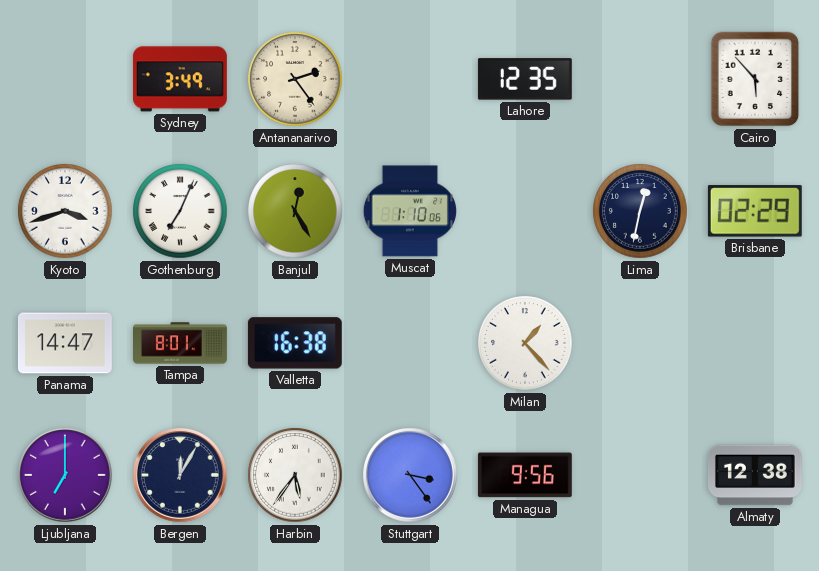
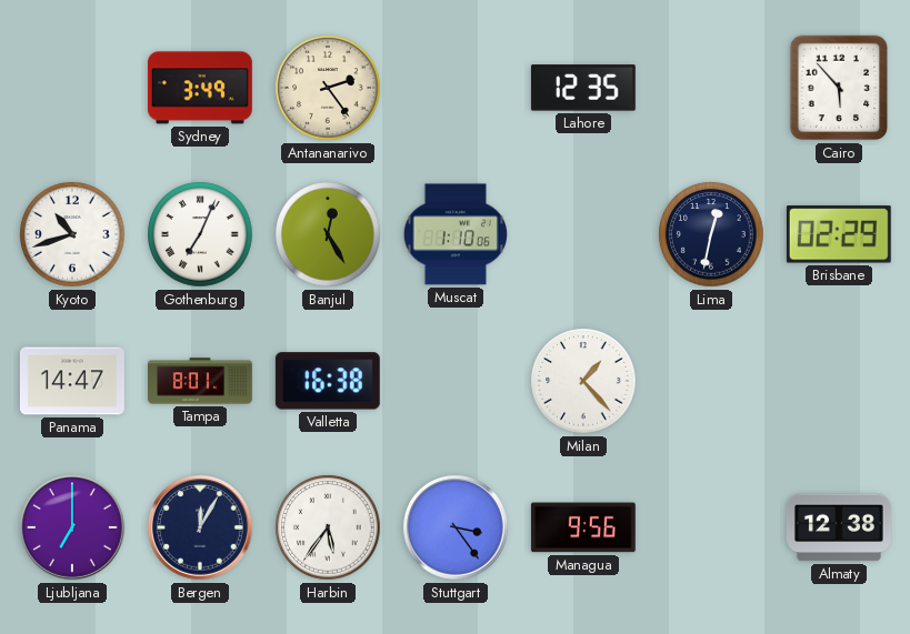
Kyoto: 3:42 -> 10:42 (72, 234)
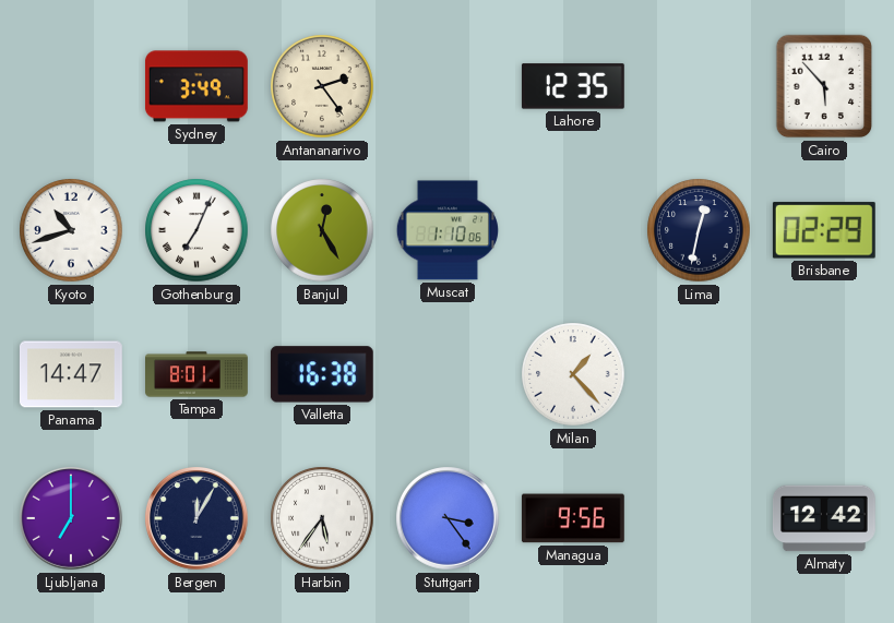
Almaty: 12:38 -> 12:42 (824, 518)
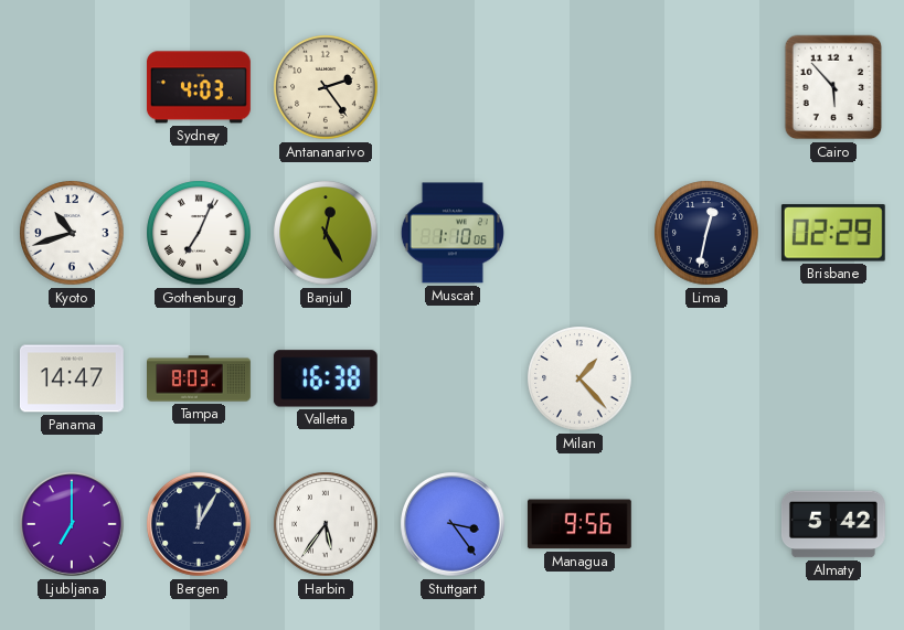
Sydney: 3:49 -> 4:03 (199, 87)
Lahore: 12:35 -> none (573, 86)
Tampa: 8:01 -> 8:03 (200, 378)
Almaty: 12:42 -> 5:42 (833, 524)
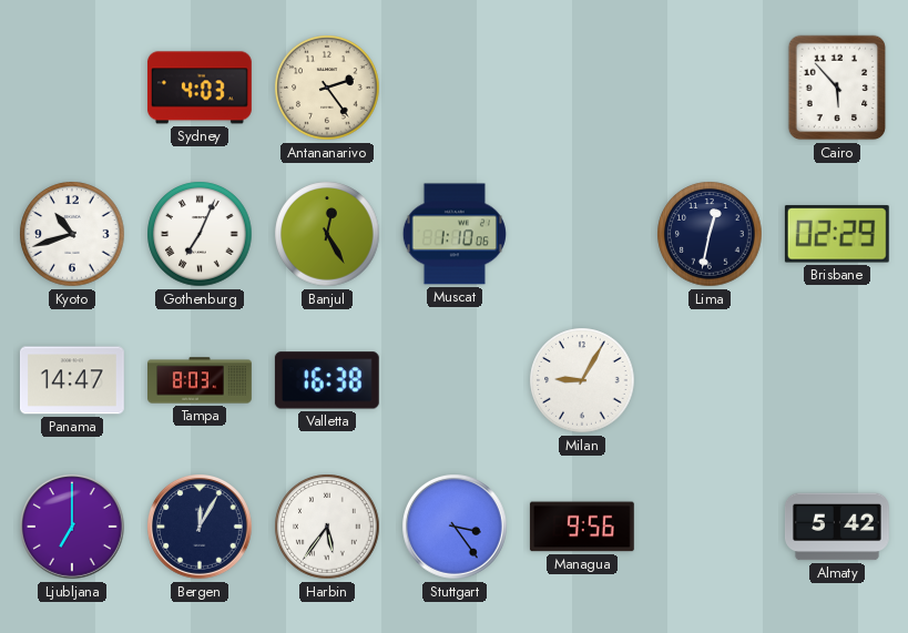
Milan: 1:23 -> 9:05 (582, 380)
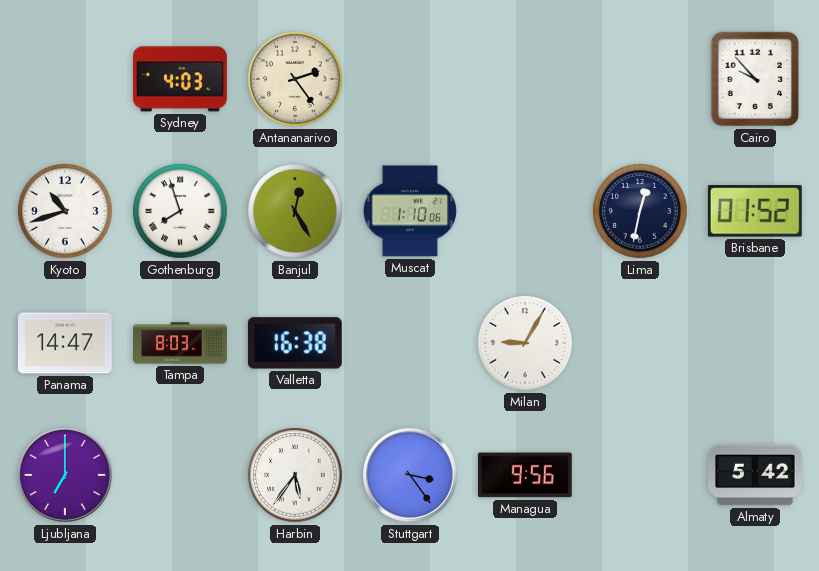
Cairo: 5:53 -> 9:53 (755, 79)
Gothenburg: 7:04 -> 7:57 (180, 211)
Brisbane: 02:29 -> 01:52 (755, 211)
Bergen: 12:05 -> none (201, 528)
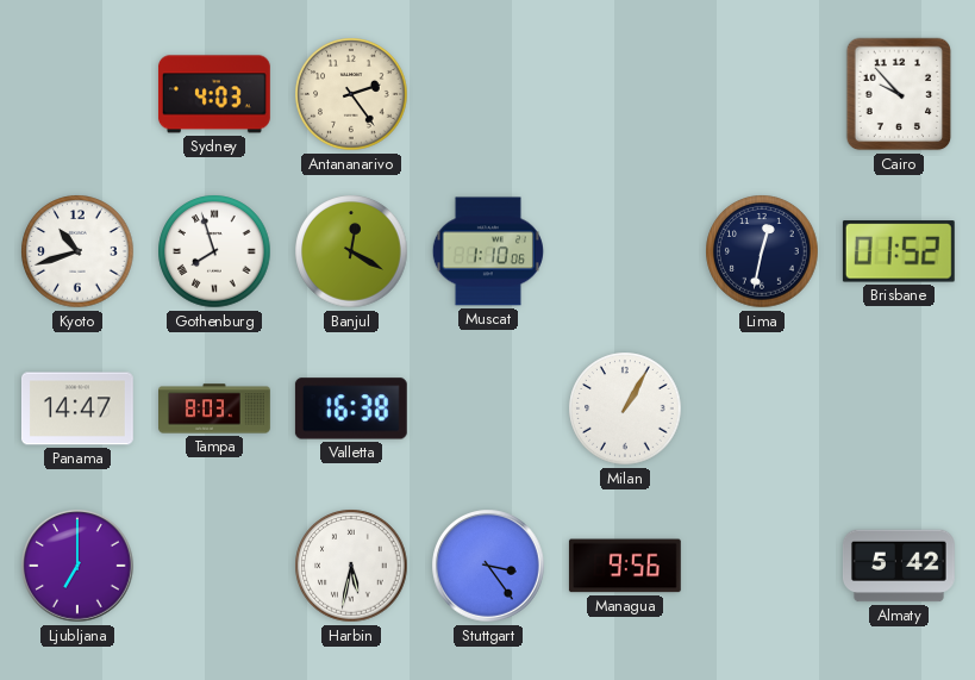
Banjul: 12:25 -> 12:20 (351, 251)
Milan: 9:05 -> 1:05 (625, 408)
Harbin: 5:36 -> 5:32 (351, 566)
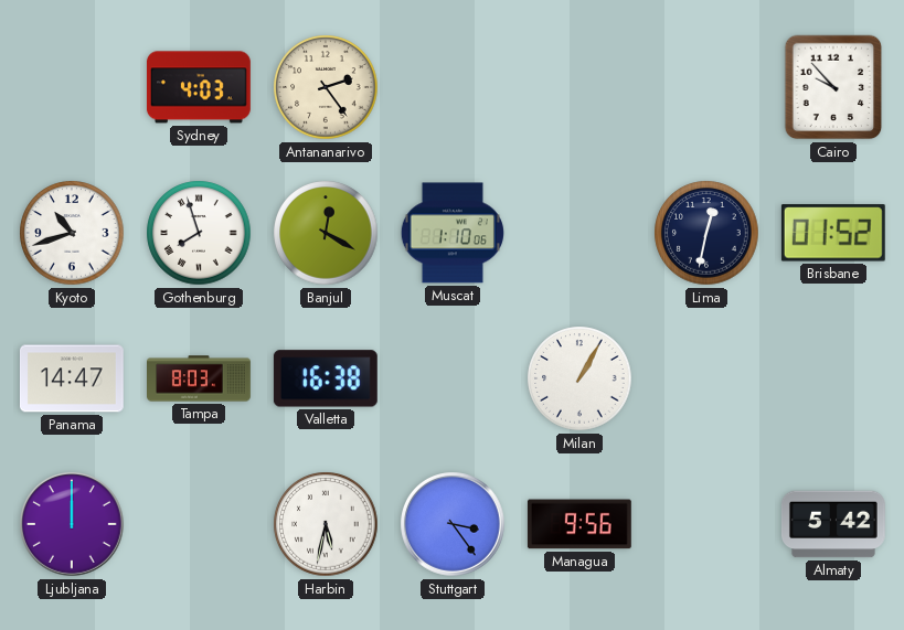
Ljubljana: 7:00 -> 12:00 (73, 525)
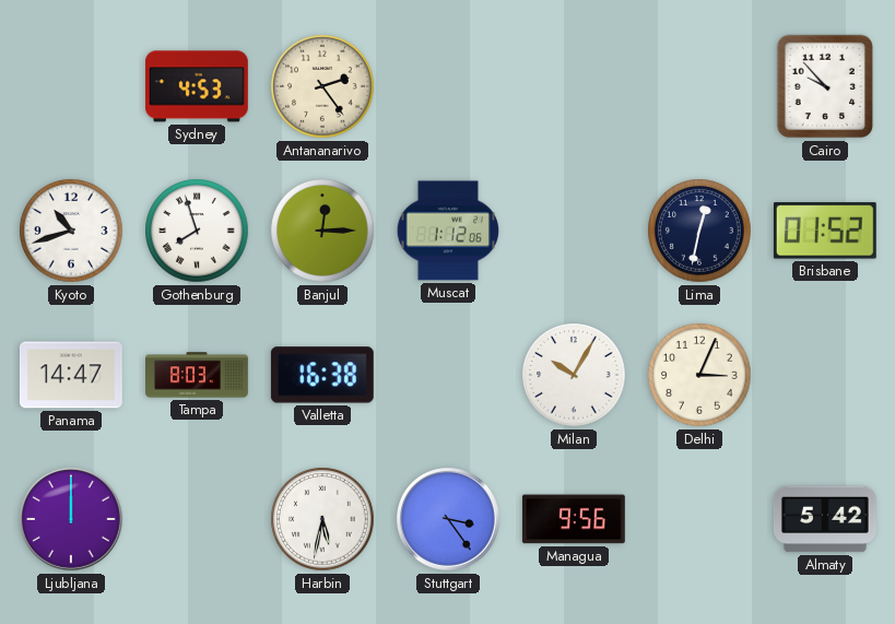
Sydney: 4:03 -> 4:53 (197, 86)
Banjul: 12:20 -> 12:15 (322, 231)
Muscat: 1:10 -> 1:12 (448, 231)
Milan: 1:05 -> 10:05 (574, 375)
Delhi: none -> 3:04 (699, 375)
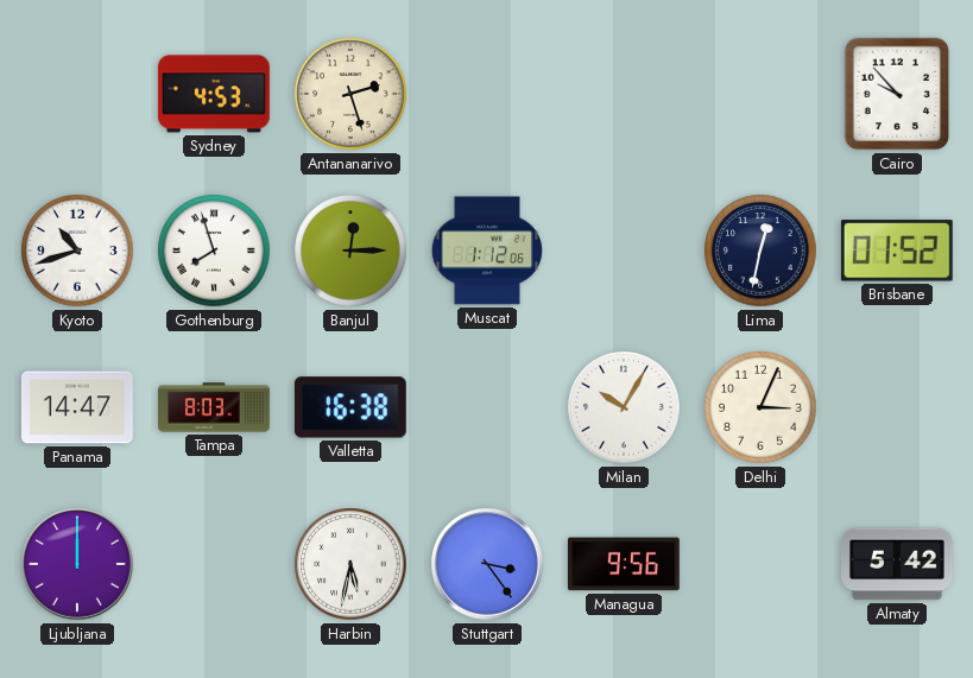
Antananarivo: 2:24 -> 2:27 (350, 94)
